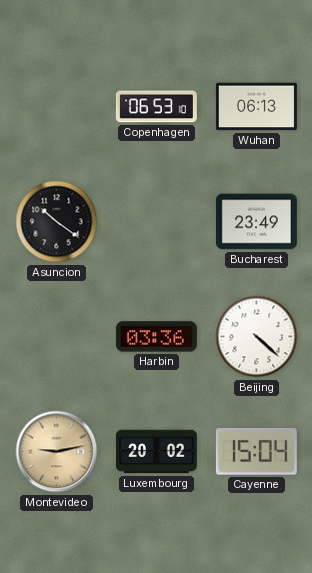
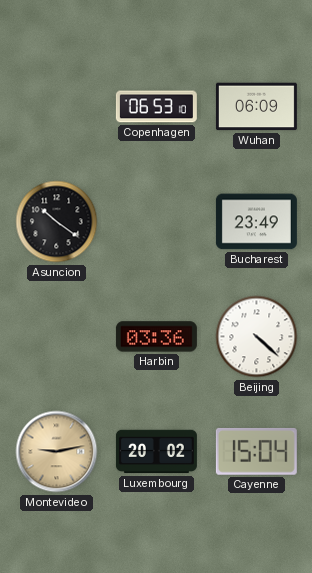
Wuhan: 06:13 -> 06:09 (256, 107)
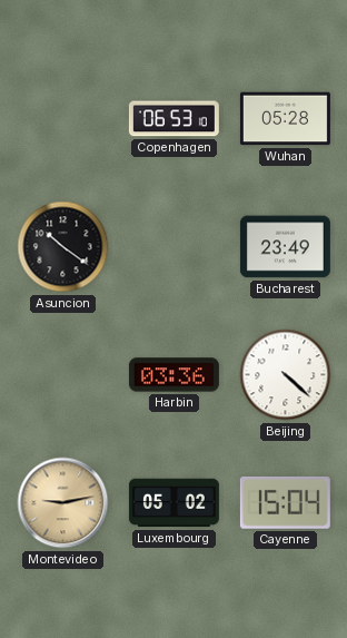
Wuhan: 06:09 -> 05:28 (285, 119)
Luxembourg: 20:02 -> 05:02 (173, 503)
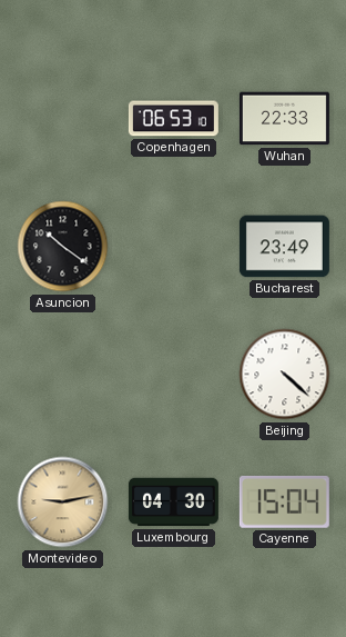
Wuhan: 05:28 -> 22:33 (284, 119)
Harbin: 03:36 -> none (173, 375)
Luxembourg: 05:02 -> 04:30 (173, 502)
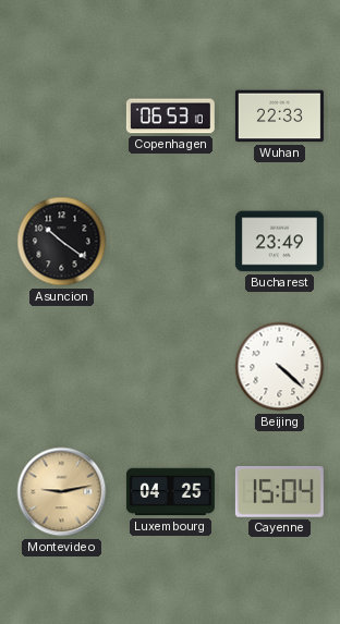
Luxembourg: 04:30 -> 04:25 (170, 492)
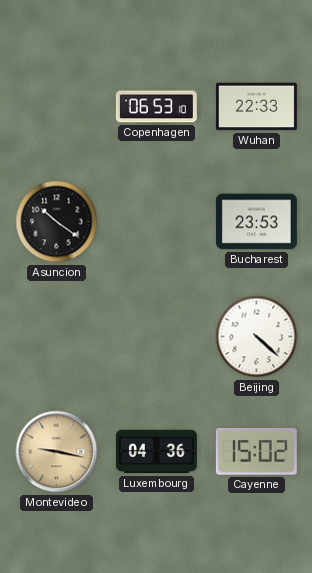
Bucharest: 23:49 -> 23:53 (256, 222)
Montevideo: 9:13 -> 9:17 (57, 452)
Luxembourg: 04:25 -> 04:36 (156, 452)
Cayenne: 15:04 -> 15:02 (256, 451)
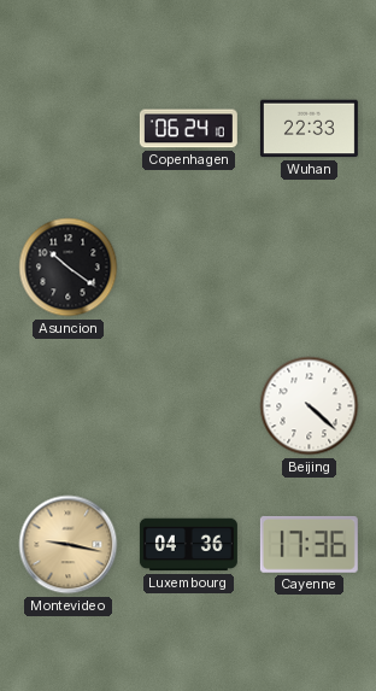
Copenhagen: 06:53 -> 06:24 (188, 129)
Bucharest: 23:53 -> none (256, 222)
Cayenne: 15:02 -> 17:36 (309, 544)
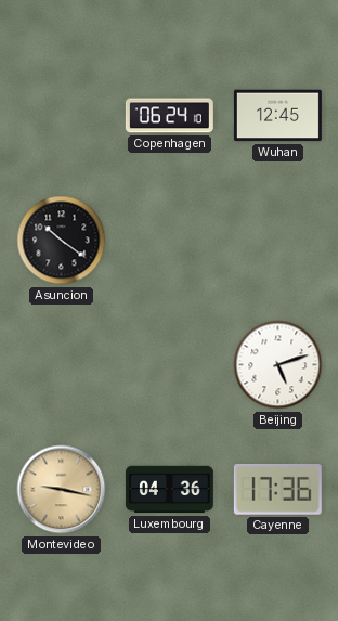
Wuhan: 22:33 -> 12:45 (277, 116)
Beijing: 4:22 -> 5:12 (278, 365)
